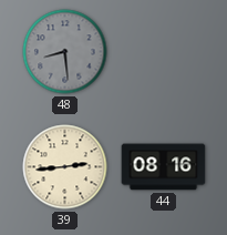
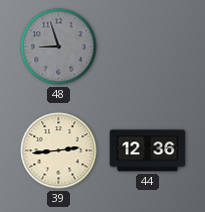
48: 8:29 -> 8:57 (59, 47)
44: 08:16 -> 12:36 (148, 151)
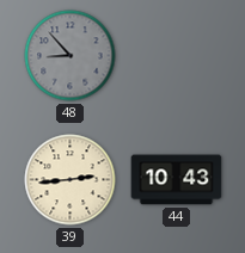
48: 8:57 -> 8:53 (71, 56)
44: 12:36 -> 10:43 (177, 180)
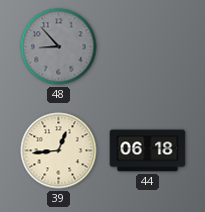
39: 2:44 -> 12:44 (59, 151)
44: 10:43 -> 06:18 (148, 151)
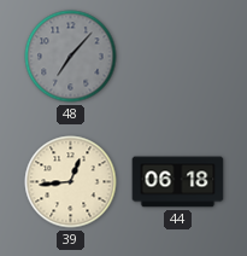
48: 8:53 -> 7:07 (71, 57)
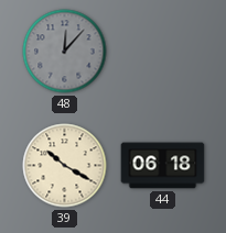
48: 7:07 -> 12:07 (65, 52)
39: 12:44 -> 10:20 (65, 166)
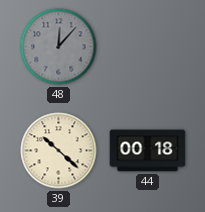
39: 10:20 -> 10:22 (59, 151)
44: 06:18 -> 00:18 (148, 151)
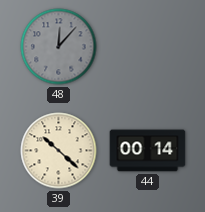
44: 00:18 -> 00:14 (148, 151)
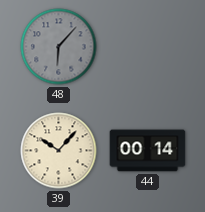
48: 12:07 -> 6:07 (59, 47)
39: 10:22 -> 10:07 (59, 151)
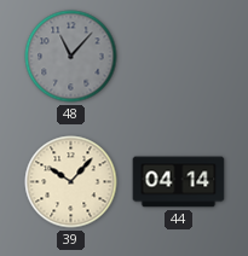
48: 6:07 -> 11:07 (71, 57)
44: 00:14 -> 04:14 (179, 182)
